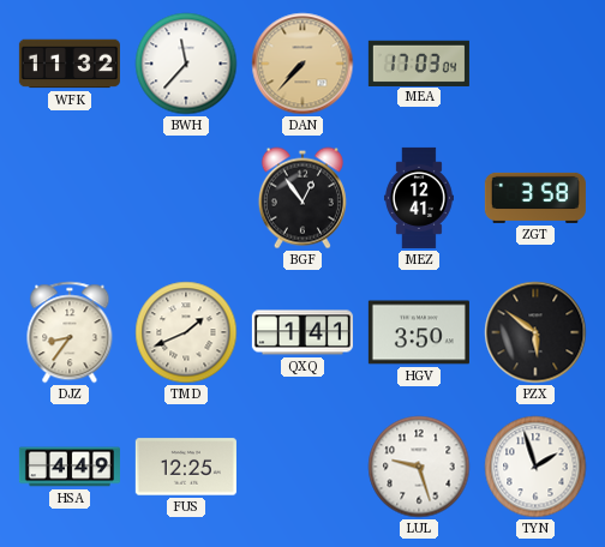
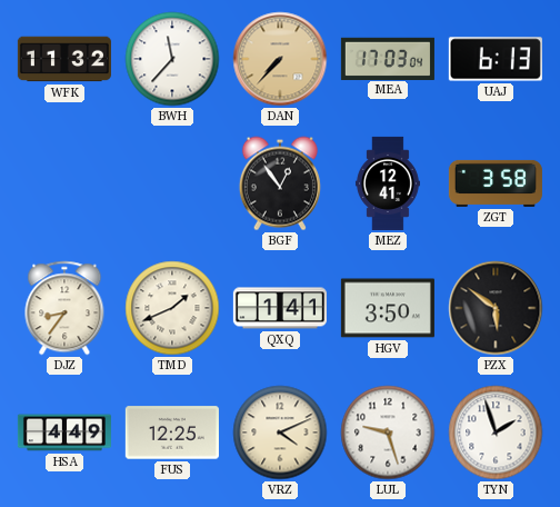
UAJ: none -> 6:13 (496, 59)
VRZ: none -> 4:11 (280, 433)
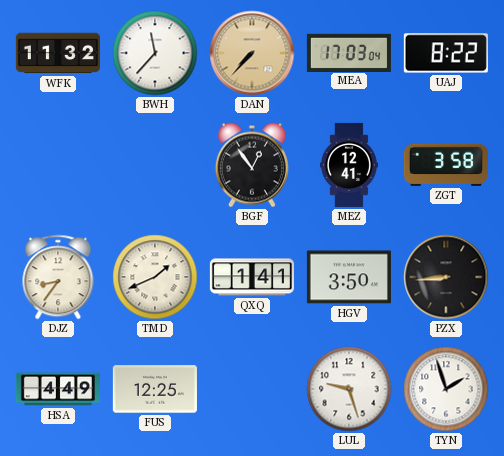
UAJ: 6:13 -> 8:22 (446, 53)
PZX: 5:51 -> 8:44 (446, 277)
VRZ: 4:11 -> none (280, 433)
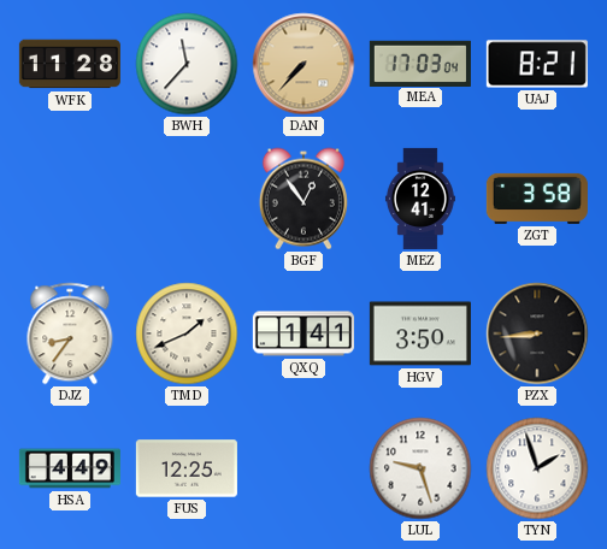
WFK: 11:32 -> 11:28 (70, 64)
UAJ: 8:22 -> 8:21 (537, 64)
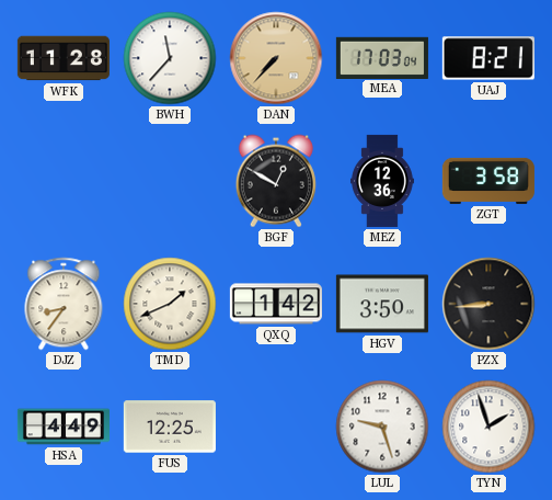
BGF: 12:54 -> 12:50 (276, 181)
MEZ: 12:41 -> 12:36 (382, 181)
QXQ: 1:41 -> 1:42 (276, 304)
